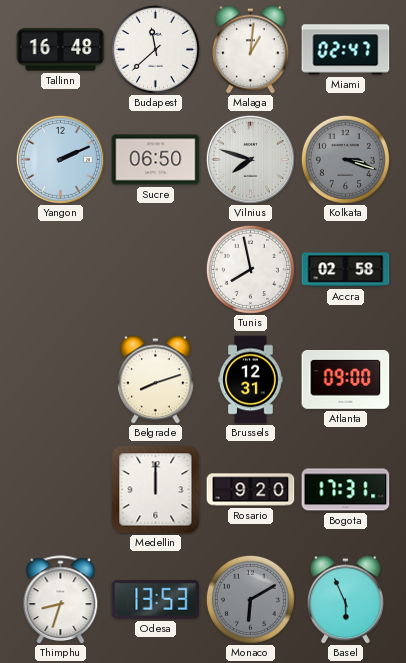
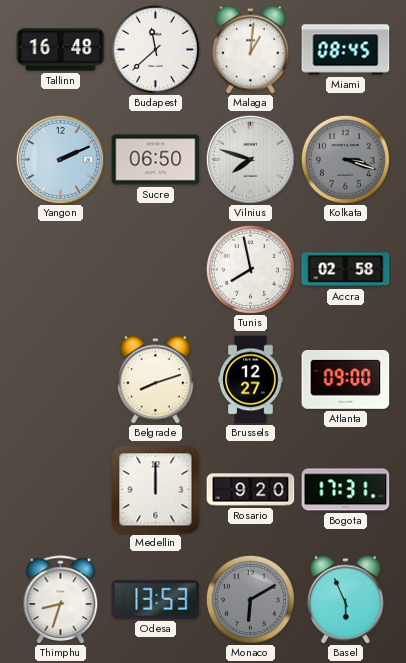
Miami: 02:47 -> 08:45 (346, 50)
Brussels: 12:31 -> 12:27 (251, 380)
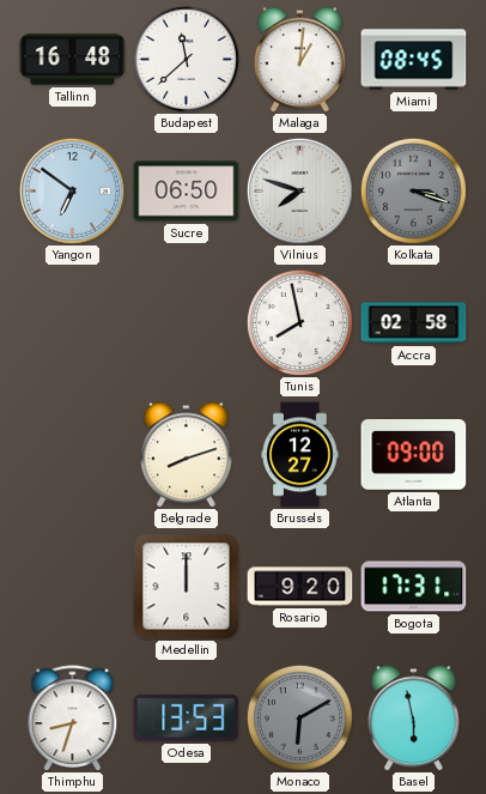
Yangon: 2:11 -> 6:51 (72, 190)
Basel: 5:56 -> 5:58 (414, 719)
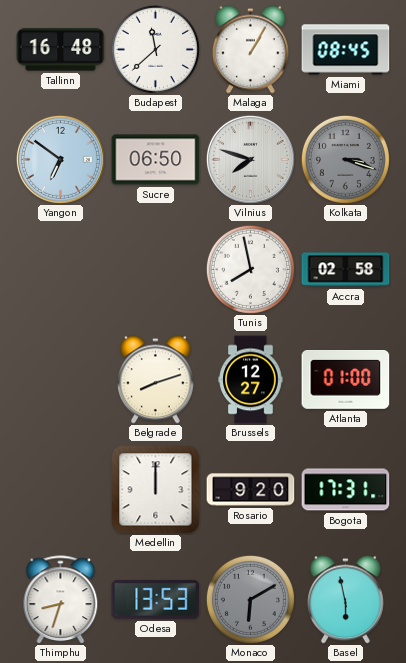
Malaga: 1:01 -> 1:05 (251, 50)
Atlanta: 09:00 -> 01:00 (346, 380)
